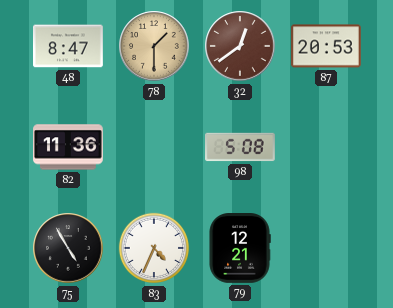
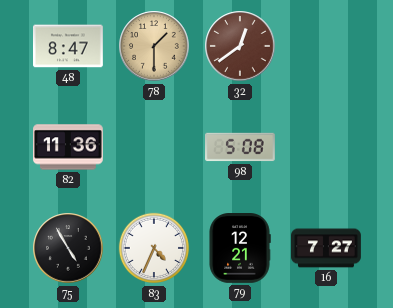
87: 20:53 -> none (326, 46)
16: none -> 7:27 (327, 248)
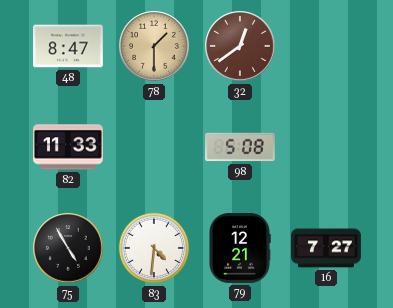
82: 11:36 -> 11:33 (69, 147)
83: 4:34 -> 4:31 (154, 248)
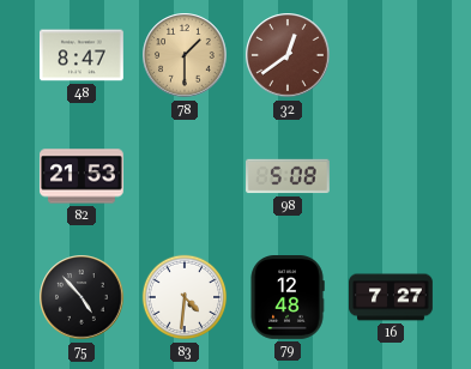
82: 11:33 -> 21:53 (83, 176)
75: 4:55 -> 4:53 (81, 297)
79: 12:21 -> 12:48 (288, 298)
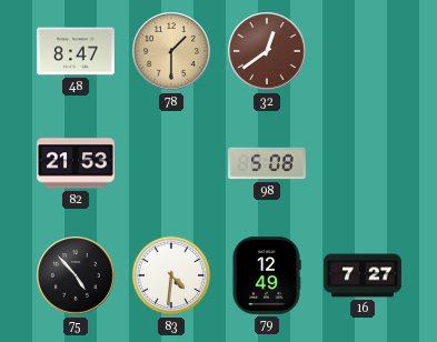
79: 12:48 -> 12:49 (267, 276)
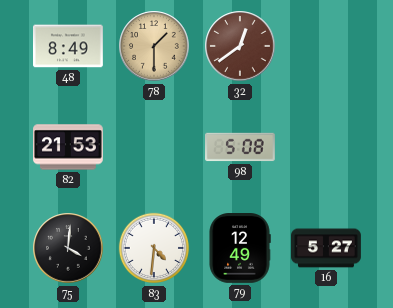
48: 8:47 -> 8:49 (69, 46)
75: 4:53 -> 4:01 (68, 248)
16: 7:27 -> 5:27 (327, 248)
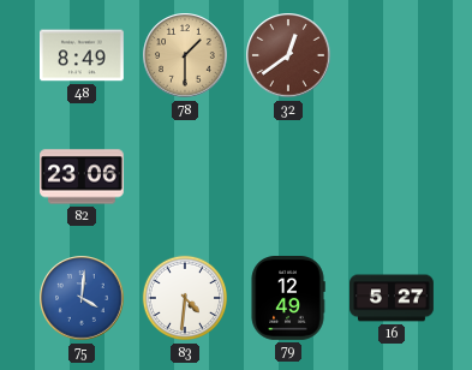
82: 21:53 -> 23:06 (83, 177)
98: 5:08 -> none (241, 147)
75 dial: black -> blue (82, 298)
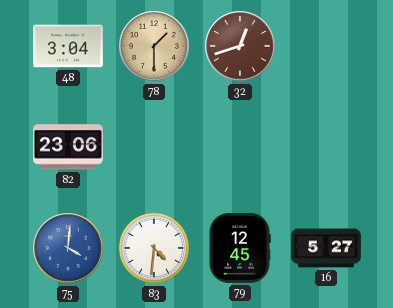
48: 8:49 -> 3:04 (69, 46)
32: 12:39 -> 12:42 (240, 46)
79: 12:49 -> 12:45 (240, 249)
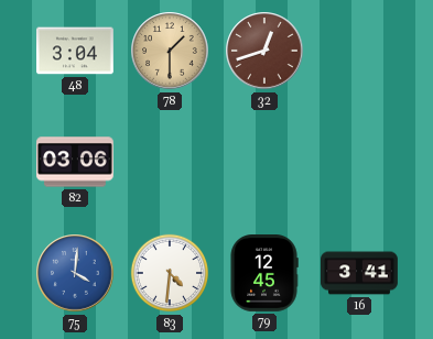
82: 23:06 -> 03:06 (76, 162)
16: 5:27 -> 3:41 (360, 273)
